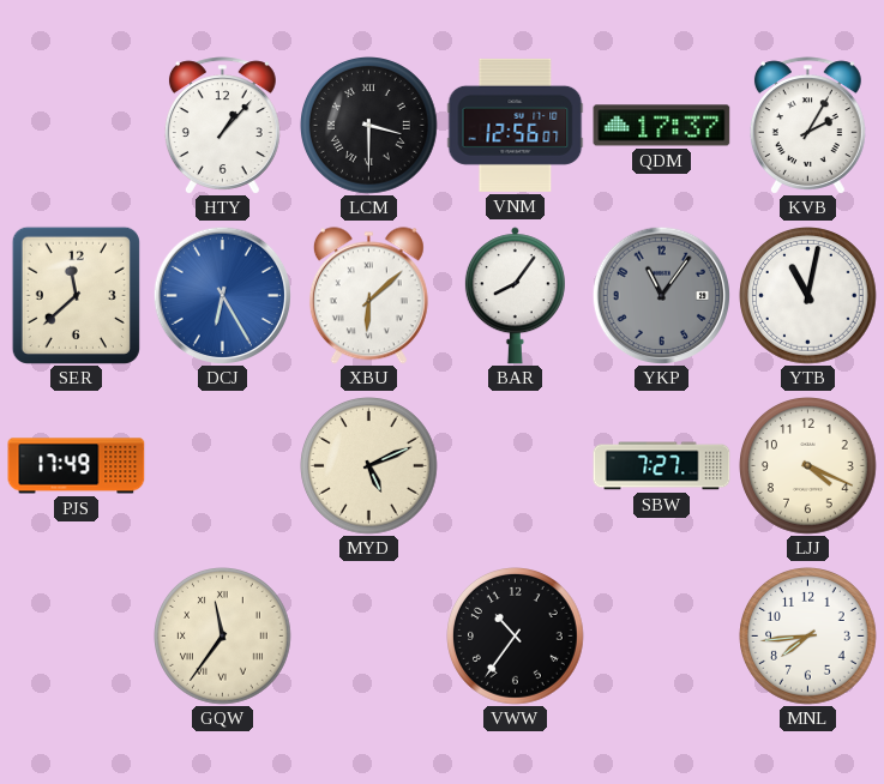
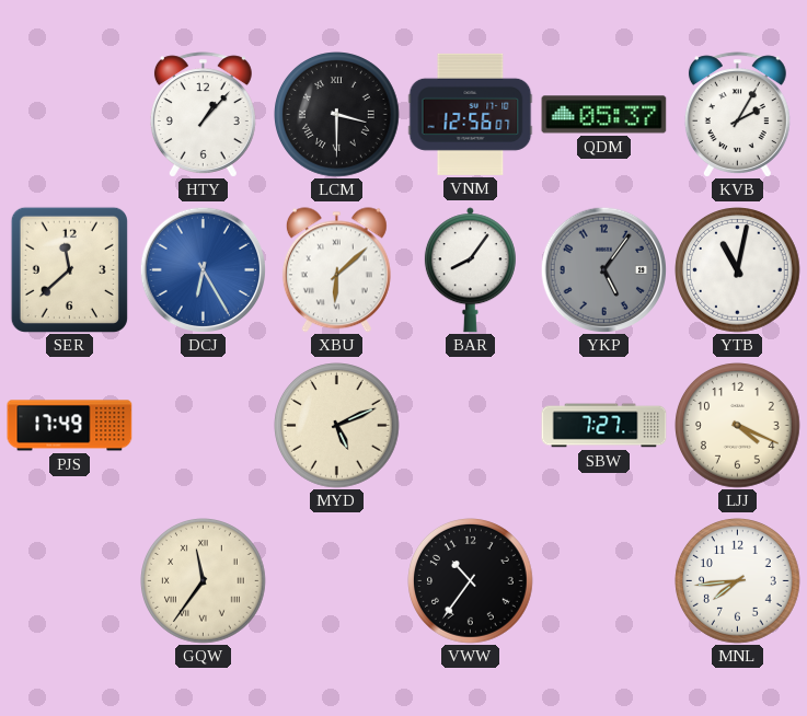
QDM: 17:37 -> 05:37 (604, 115)
YKP: 11:06 -> 5:06 (603, 269)
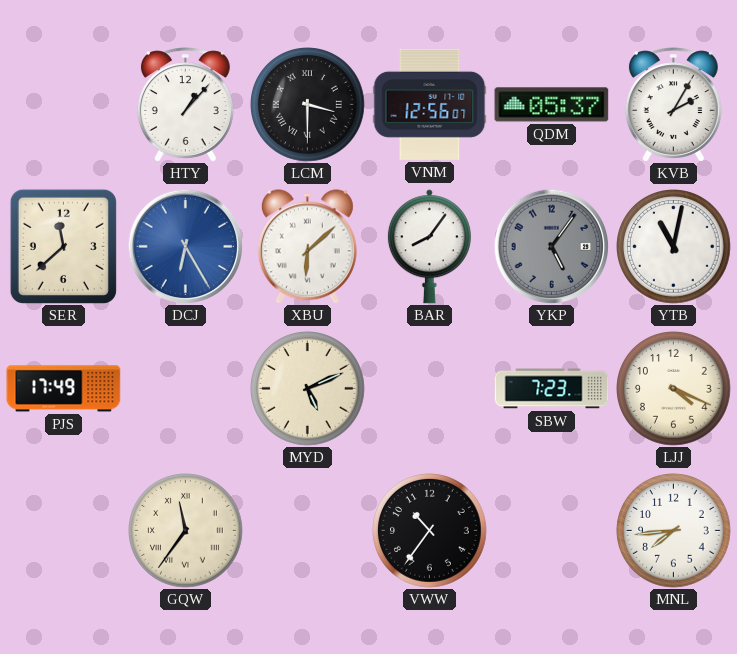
SBW: 7:27 -> 7:23 (552, 389)
